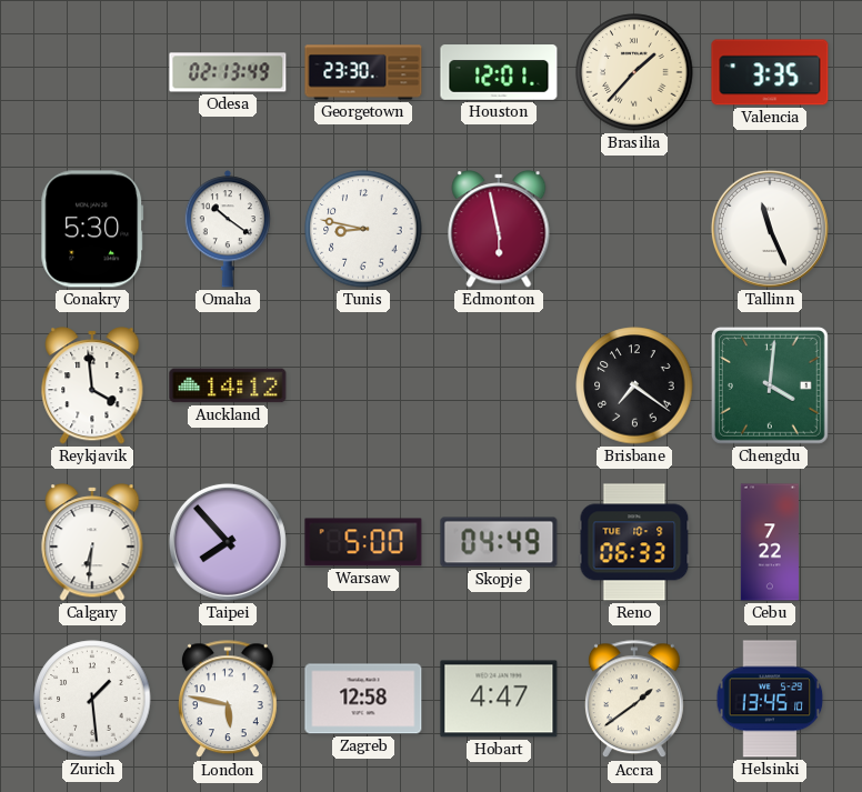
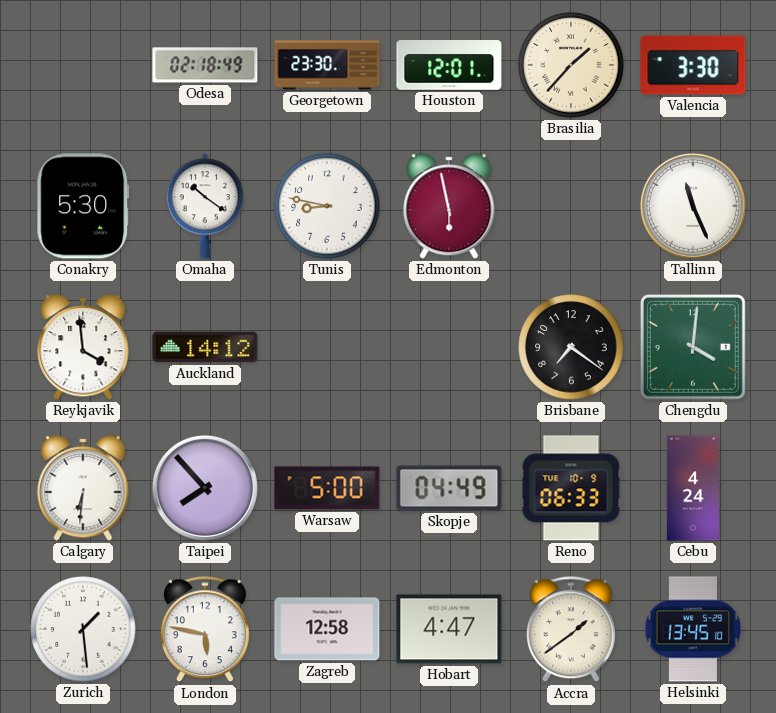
Odesa: 02:13 -> 02:18 (205, 65)
Valencia: 3:35 -> 3:30 (693, 65)
Cebu: 7:22 -> 4:24 (693, 488)
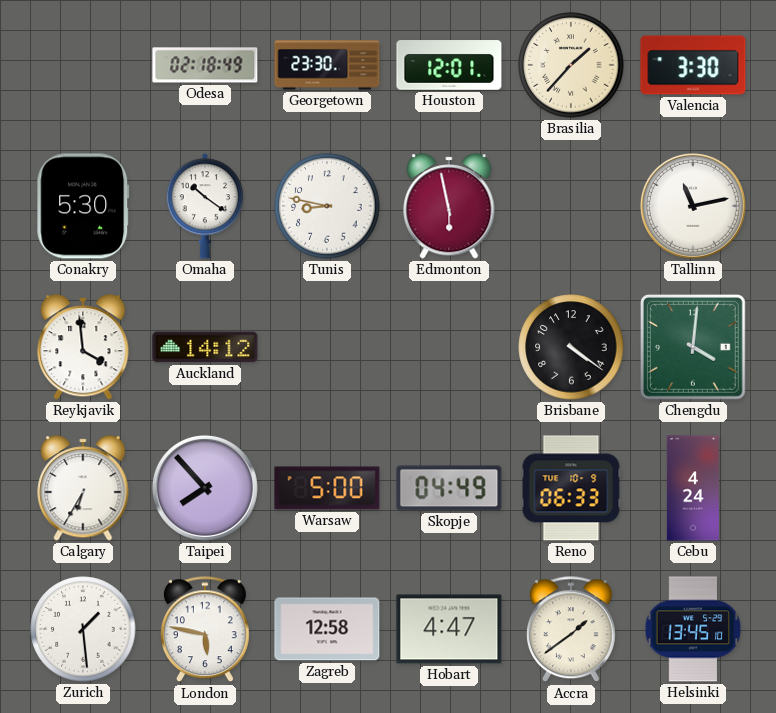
Tallinn: 11:26 -> 11:13 (693, 206)
Brisbane: 7:21 -> 4:21 (571, 347)
Calgary: 6:31 -> 6:35 (83, 488)
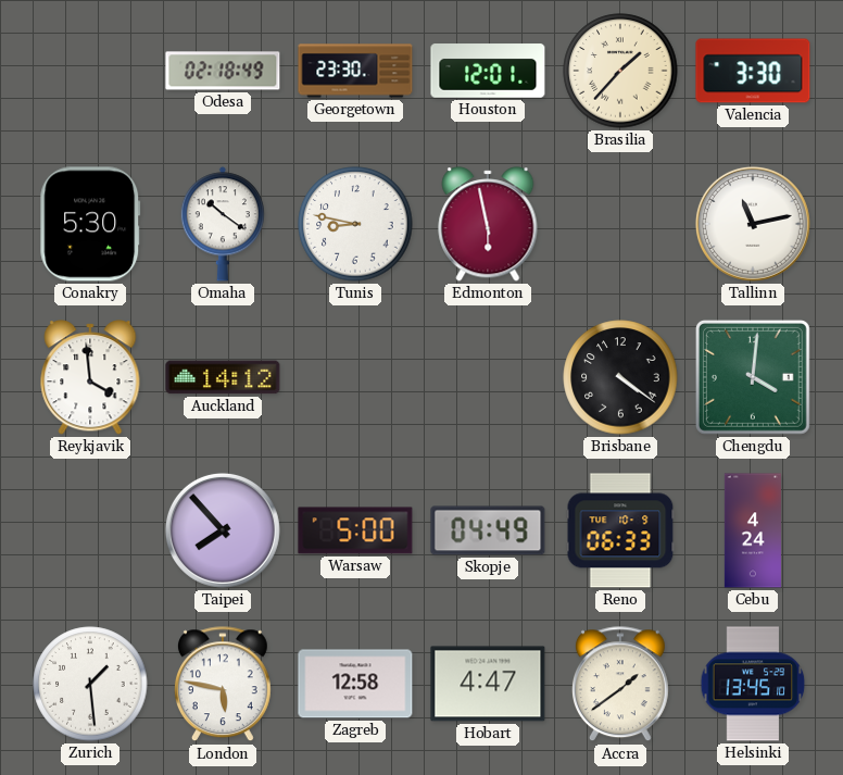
Calgary: 6:35 -> none (83, 488)
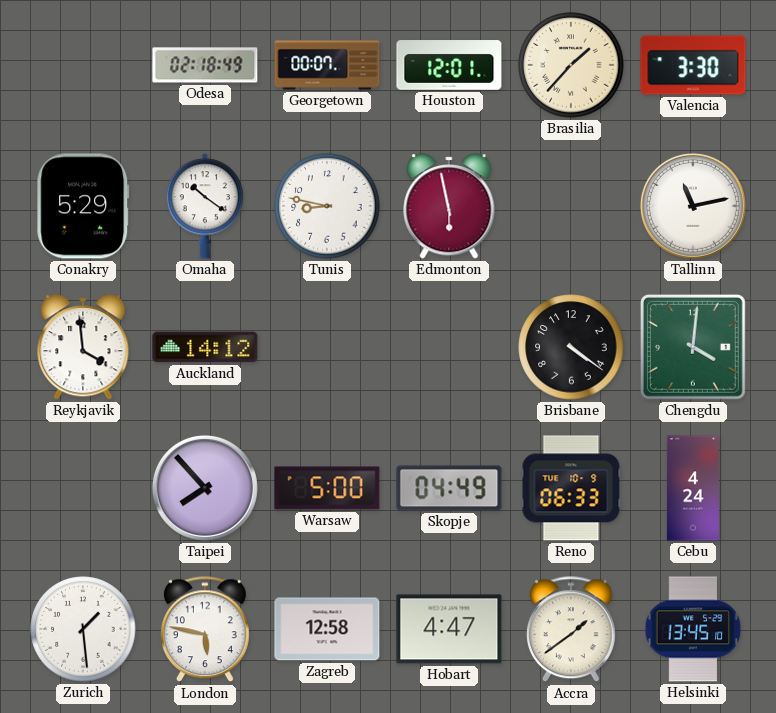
Georgetown: 23:30 -> 00:07 (327, 65)
Conakry: 5:30 -> 5:29 (83, 206)
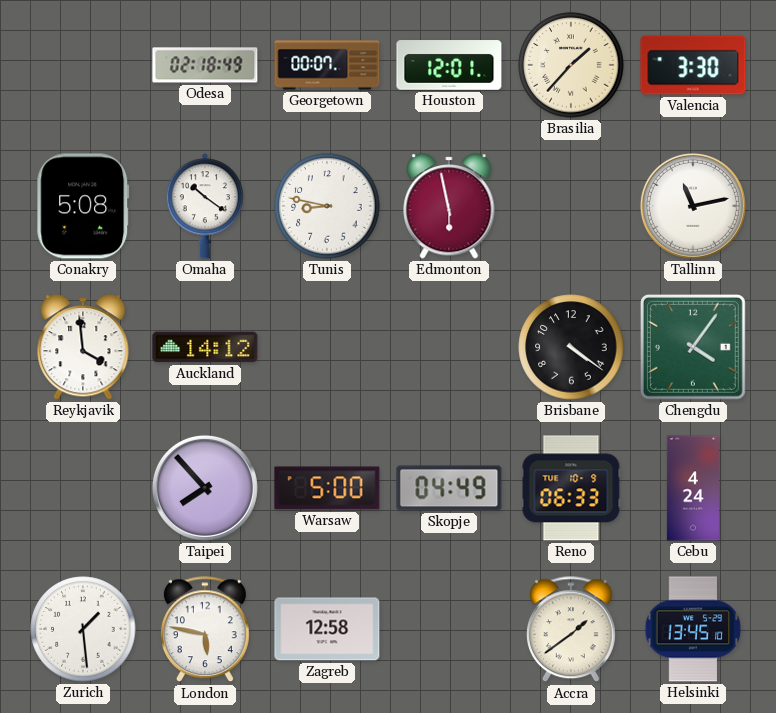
Conakry: 5:29 -> 5:08 (83, 206)
Chengdu: 4:01 -> 4:06 (693, 347)
Hobart: 4:47 -> none (449, 629)
